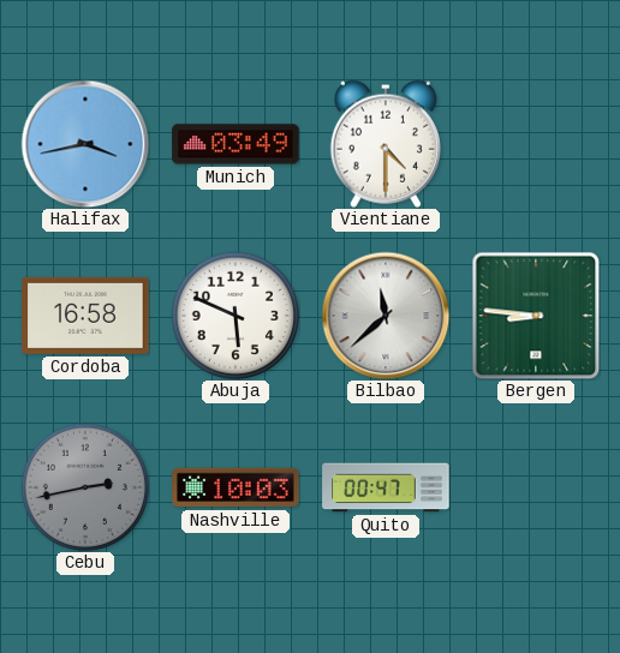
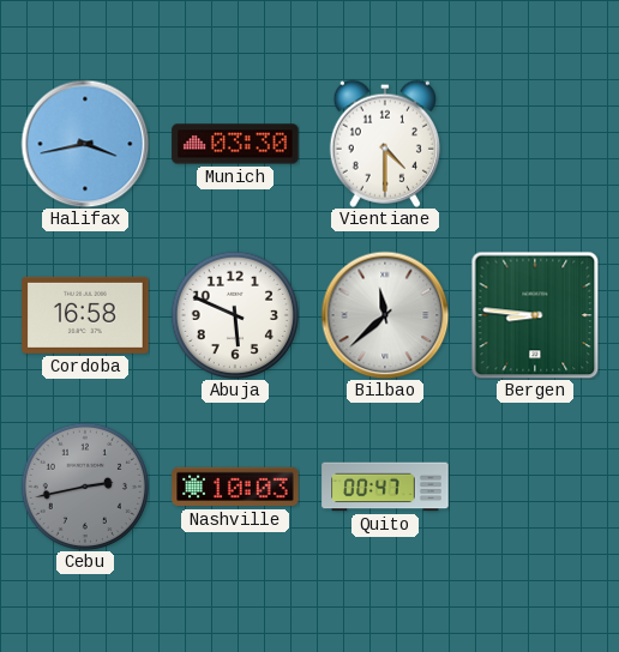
Munich: 03:49 -> 03:30 (235, 144)
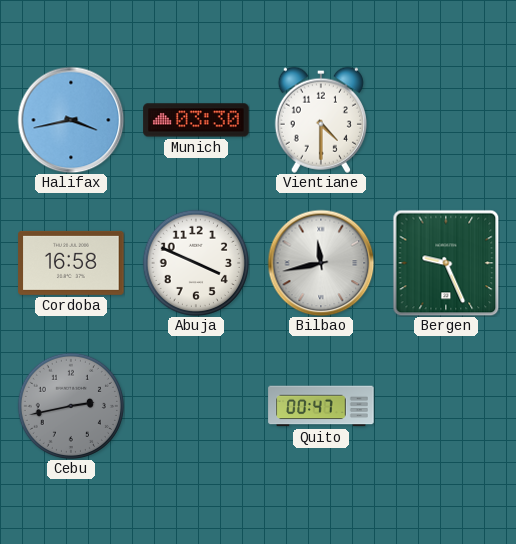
Abuja: 5:49 -> 3:49 (196, 263)
Bilbao: 11:38 -> 11:43 (321, 263)
Bergen: 8:46 -> 9:26 (446, 263)
Nashville: 10:03 -> none (235, 487)
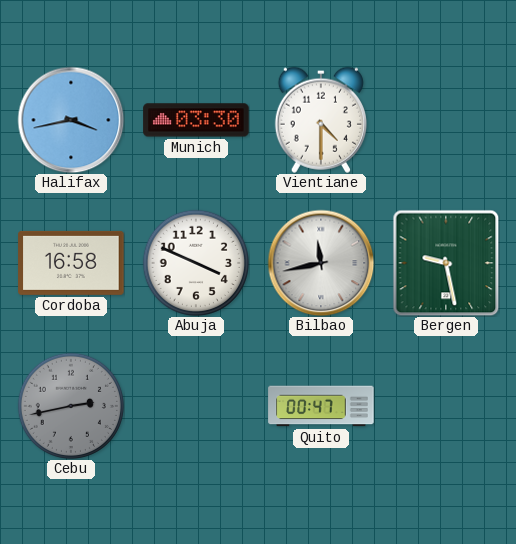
Bergen: 9:26 -> 9:28 (446, 263)
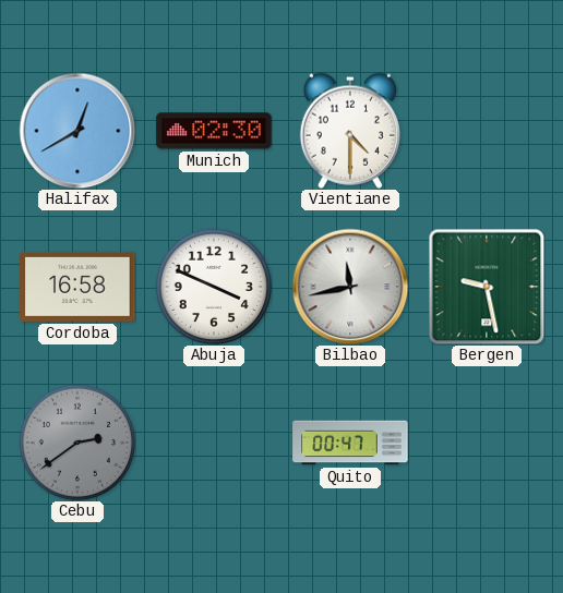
Halifax: 3:43 -> 12:40 (77, 131)
Munich: 03:30 -> 02:30 (214, 131)
Cebu: 2:43 -> 2:39 (77, 443)
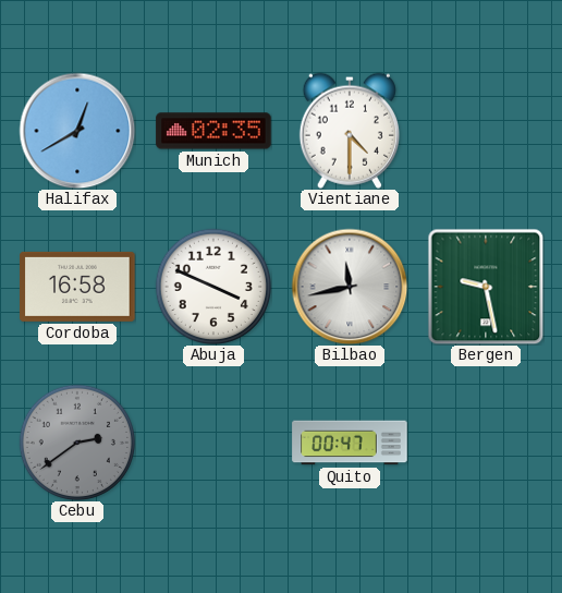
Munich: 02:30 -> 02:35 (213, 131)
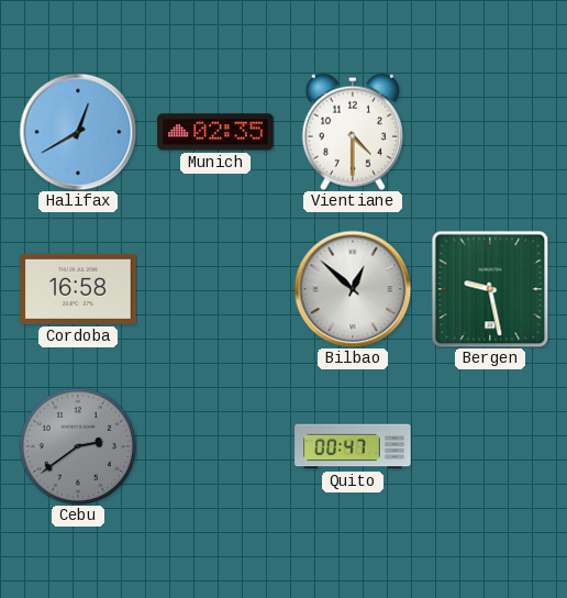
Abuja: 3:49 -> none (213, 287)
Bilbao: 11:43 -> 12:52 (353, 289)
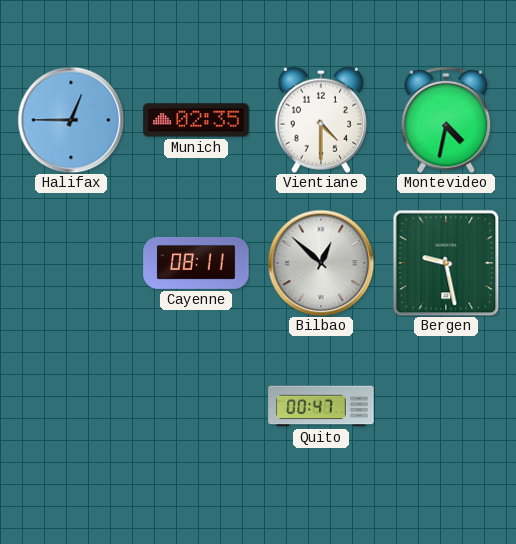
Halifax: 12:40 -> 12:45 (71, 120)
Montevideo: none -> 4:32 (446, 120)
Cordoba: 16:58 -> none (78, 289)
Cayenne: none -> 08:11 (196, 263)
Cebu: 2:39 -> none (78, 446)
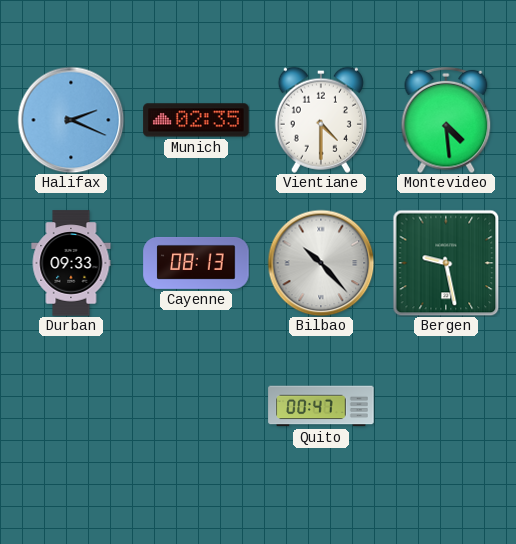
Halifax: 12:45 -> 2:19 (71, 120)
Montevideo: 4:32 -> 4:29 (446, 120)
Durban: none -> 09:33 (71, 263)
Cayenne: 08:11 -> 08:13 (196, 263)
Bilbao: 12:52 -> 10:23 (321, 263)
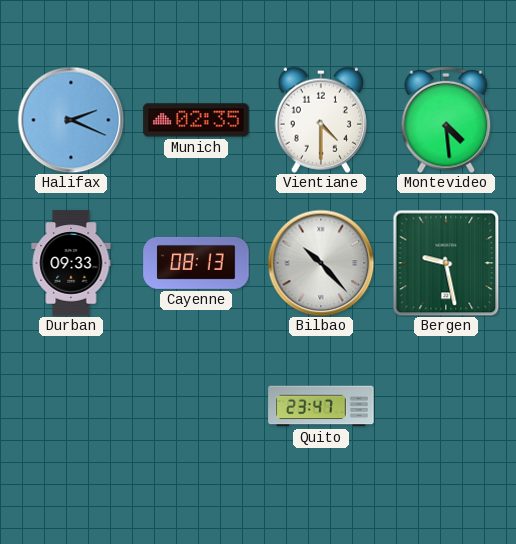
Quito: 00:47 -> 23:47 (321, 406)
